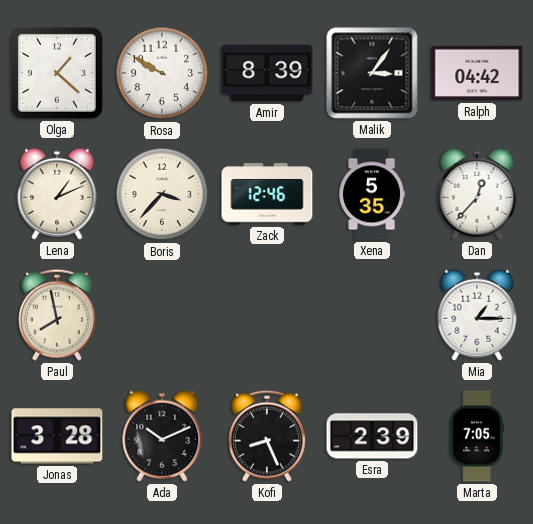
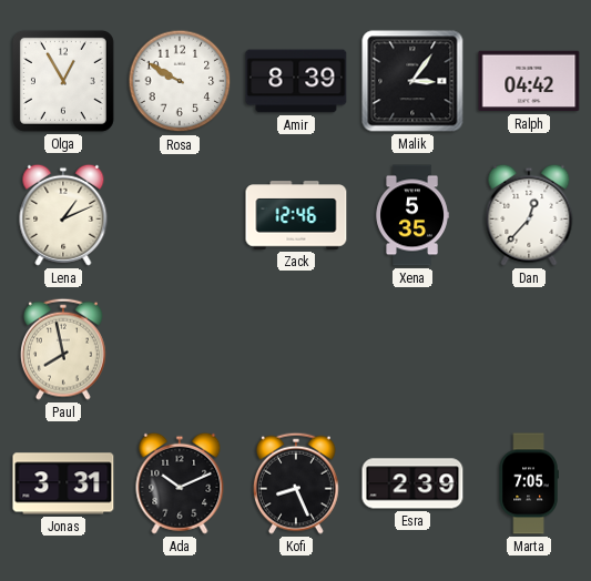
Olga: 1:22 -> 12:55 (63, 81)
Boris: 3:37 -> none (162, 194)
Mia: 1:15 -> none (477, 315)
Jonas: 3:28 -> 3:31 (63, 483)
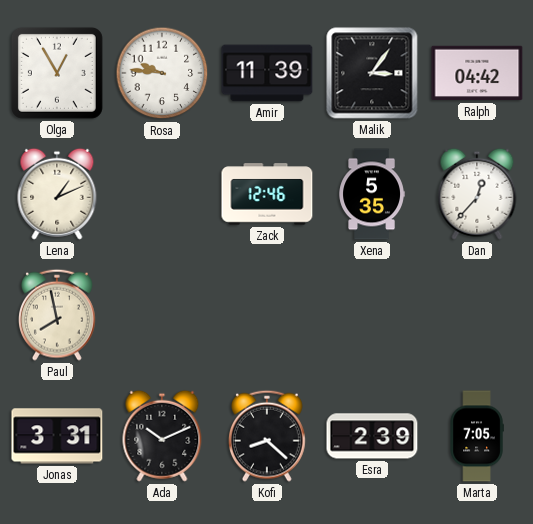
Rosa: 9:50 -> 9:46 (162, 73)
Amir: 8:39 -> 11:39 (267, 73)
Kofi: 8:26 -> 8:22 (268, 436)
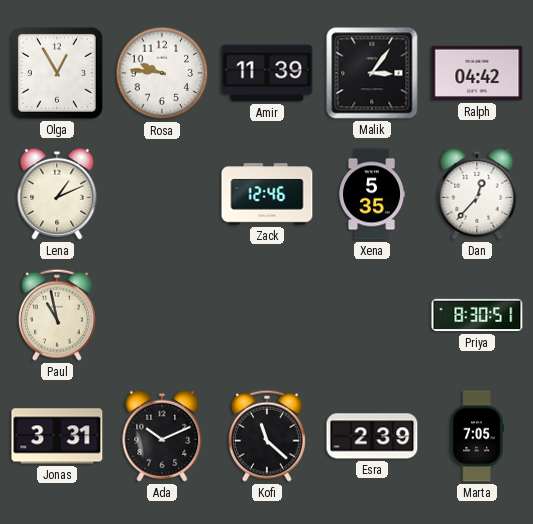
Paul: 7:58 -> 10:58 (58, 315)
Priya: none -> 8:30 (477, 315)
Kofi: 8:22 -> 11:22 (268, 436)
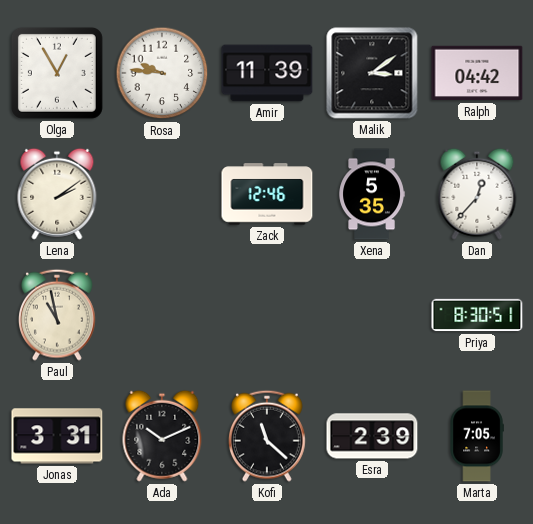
Malik: 3:06 -> 3:09 (372, 73)
Lena: 1:11 -> 2:09 (57, 194)
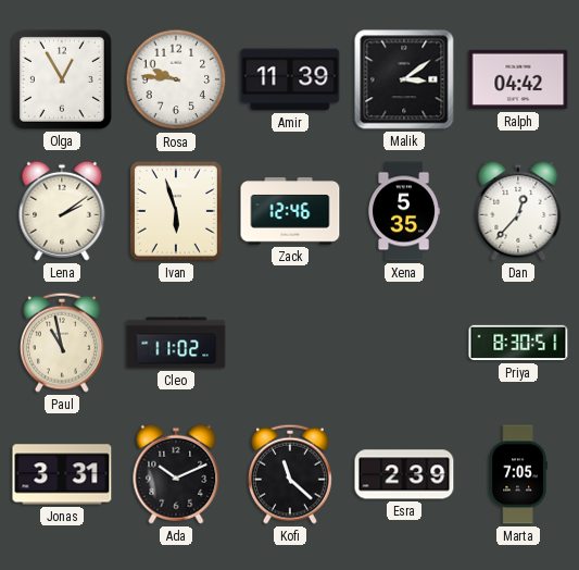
Ivan: none -> 5:57 (176, 211)
Cleo: none -> 11:02 (176, 343)
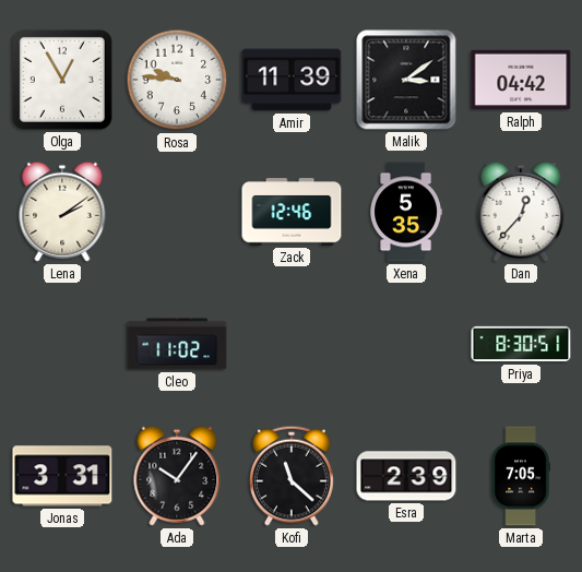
Ivan: 5:57 -> none (176, 211)
Paul: 10:58 -> none (63, 343)
Ada: 10:11 -> 10:06 (177, 476)
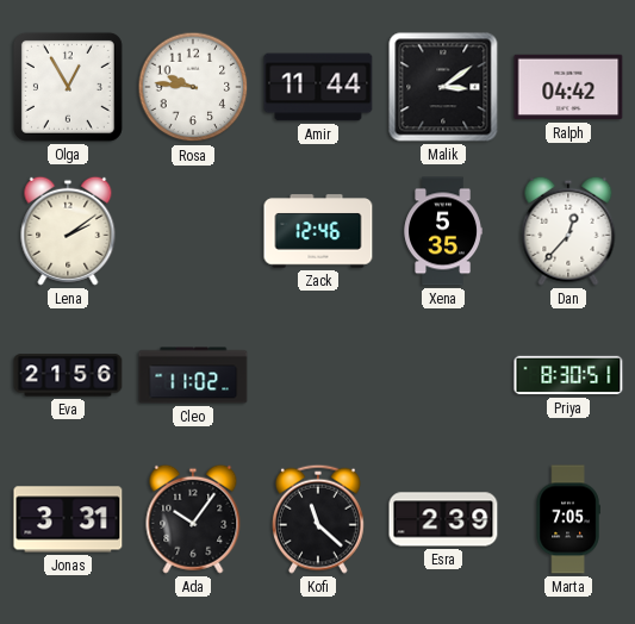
Amir: 11:39 -> 11:44 (318, 87)
Eva: none -> 21:56 (68, 375)
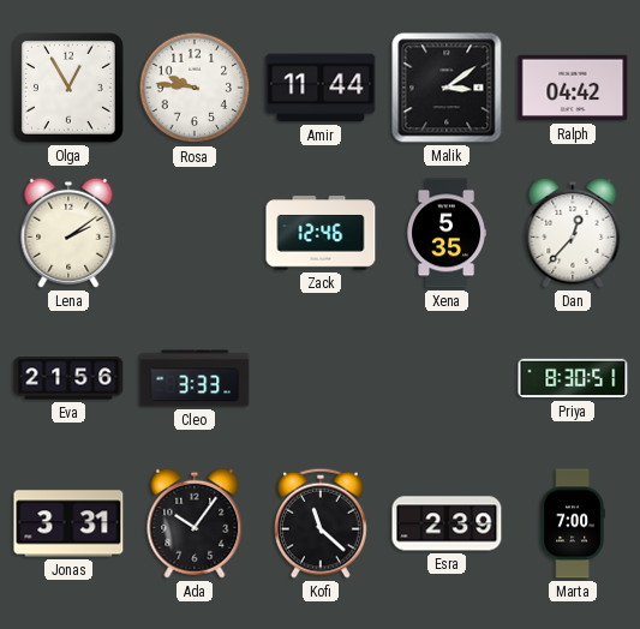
Cleo: 11:02 -> 3:33 (195, 378)
Marta: 7:05 -> 7:00 (573, 523)
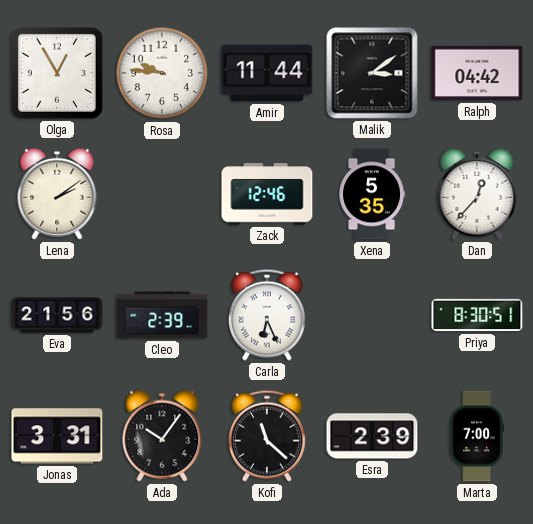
Cleo: 3:33 -> 2:39 (162, 315)
Carla: none -> 6:26 (268, 315)
